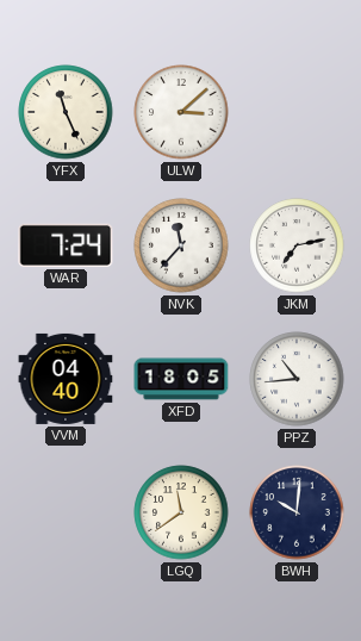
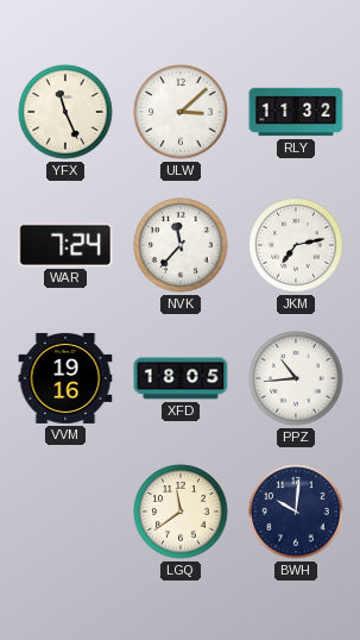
RLY: none -> 11:32 (296, 112)
VVM: 04:40 -> 19:16 (65, 378)
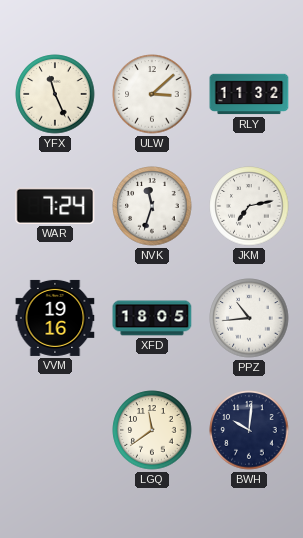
NVK: 11:37 -> 11:33 (152, 206)
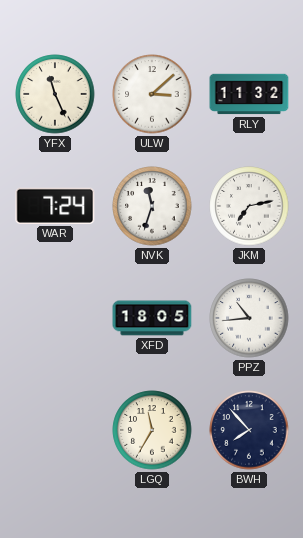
VVM: 19:16 -> none (55, 318)
LGQ: 11:39 -> 11:35 (152, 430)
BWH: 10:01 -> 7:53 (249, 430)
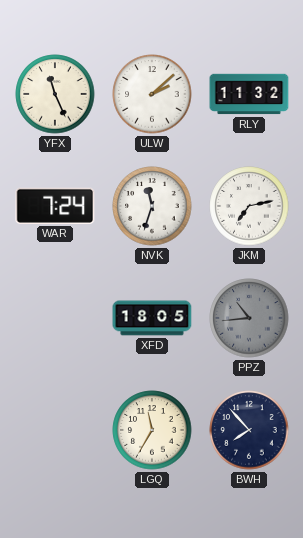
ULW: 3:08 -> 2:08 (152, 94)
PPZ dial: white -> grey (249, 318)
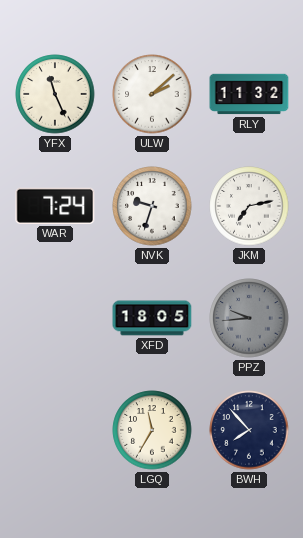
NVK: 11:33 -> 9:33 (152, 206)
PPZ: 10:44 -> 9:44 (249, 318)
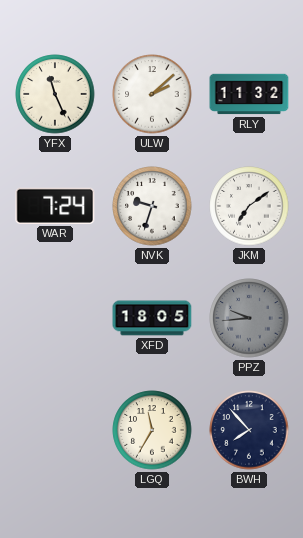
JKM: 7:13 -> 7:09 (249, 206)
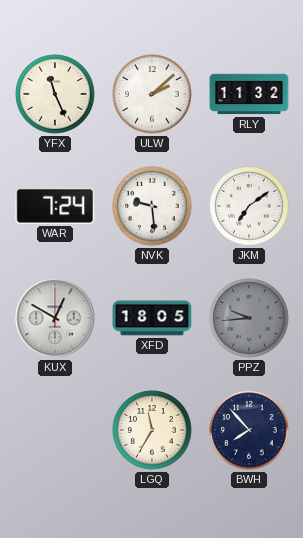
NVK: 9:33 -> 9:29 (152, 206)
KUX: none -> 12:50 (55, 318)
